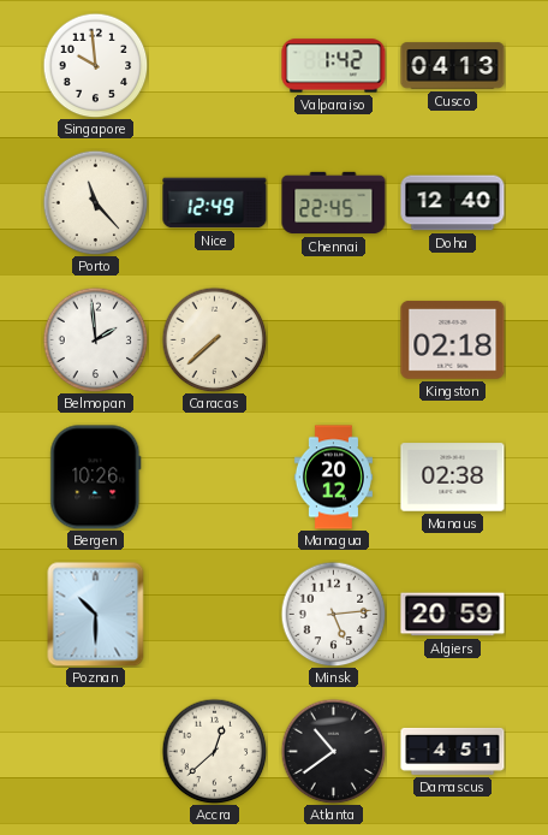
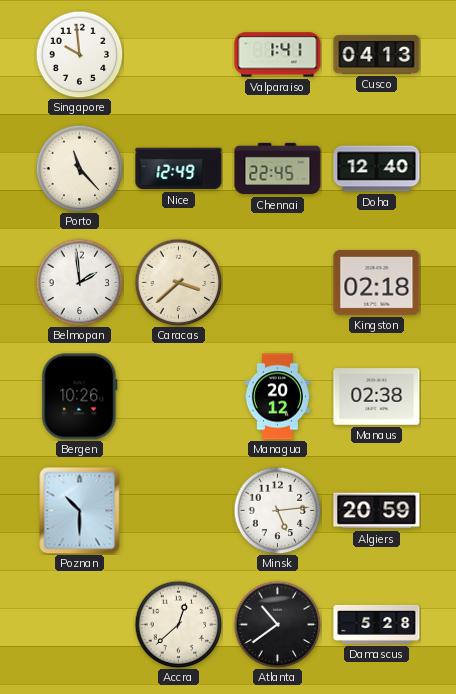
Valparaiso: 1:42 -> 1:41 (278, 55)
Caracas: 7:38 -> 3:38 (178, 282)
Damascus: 4:51 -> 5:28 (377, 624)
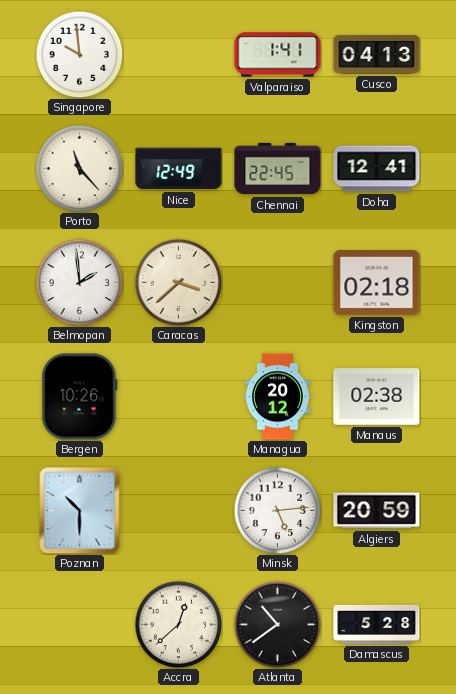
Doha: 12:40 -> 12:41 (377, 169)
